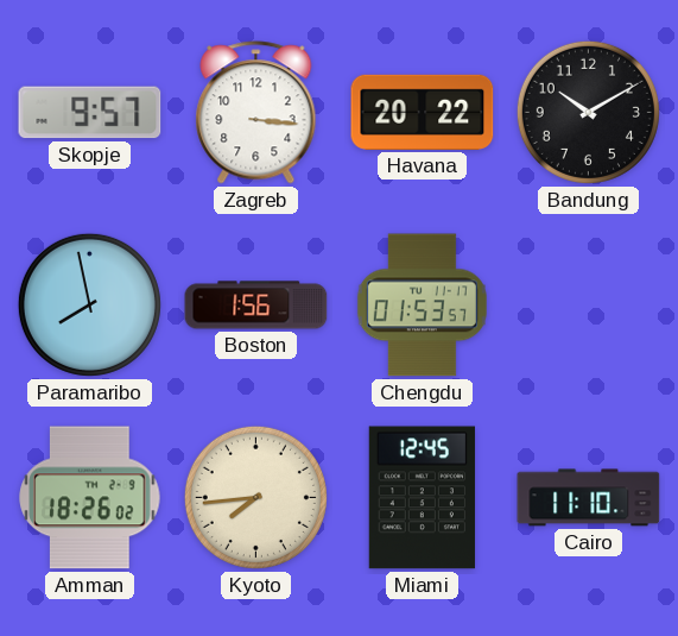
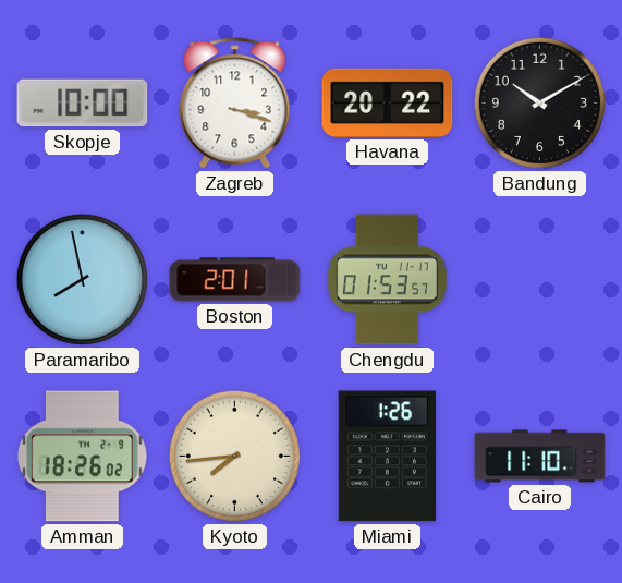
Skopje: 9:57 -> 10:00 (83, 104)
Zagreb: 3:16 -> 3:18 (235, 104)
Boston: 1:56 -> 2:01 (235, 280)
Miami: 12:45 -> 1:26 (387, 457)
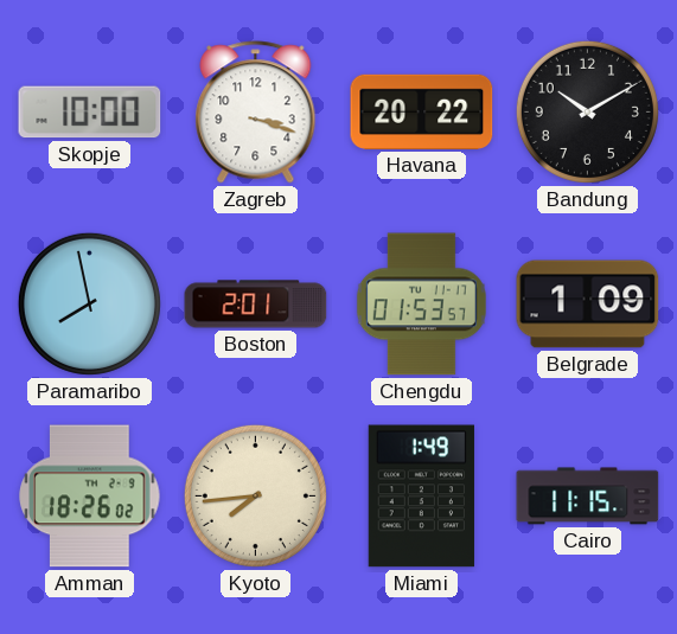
Belgrade: none -> 1:09 (588, 305)
Miami: 1:26 -> 1:49 (421, 497)
Cairo: 11:10 -> 11:15 (588, 497)
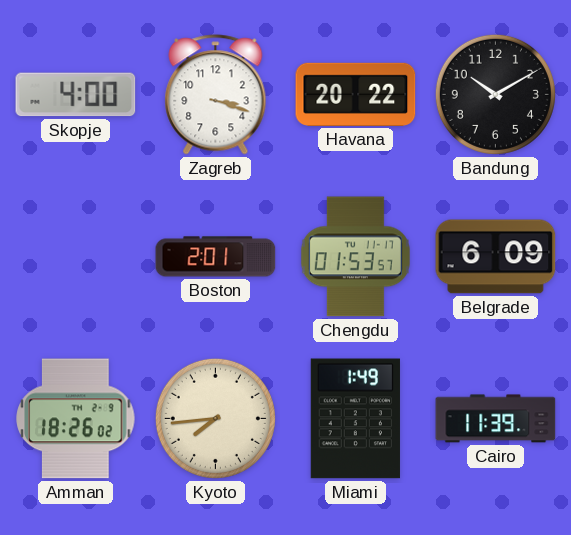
Skopje: 10:00 -> 4:00 (76, 95)
Paramaribo: 7:58 -> none (89, 303)
Belgrade: 1:09 -> 6:09 (496, 257)
Cairo: 11:15 -> 11:39 (496, 419)
